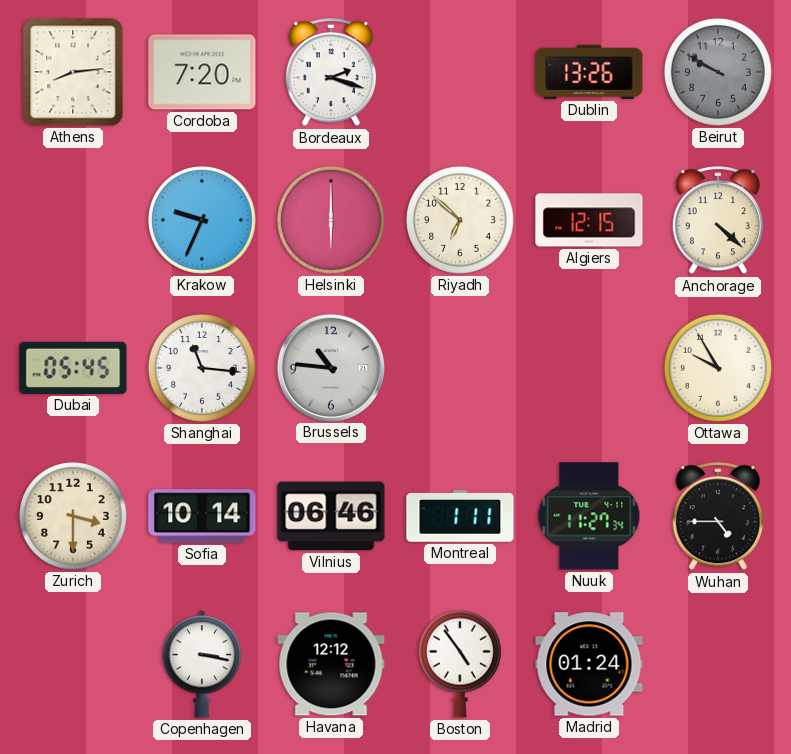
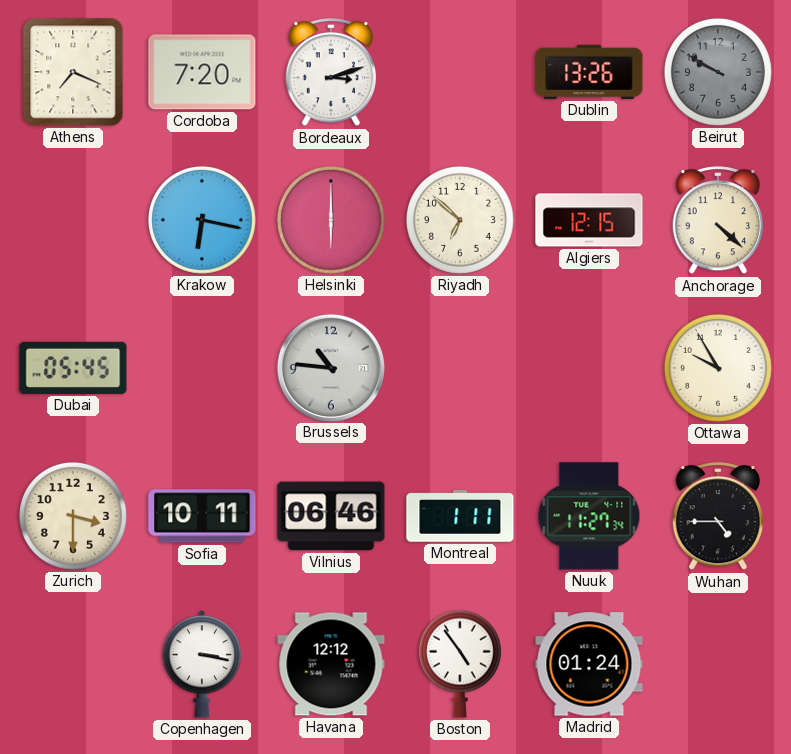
Athens: 8:14 -> 7:19 (73, 72)
Bordeaux: 2:18 -> 3:12 (331, 73)
Krakow: 9:34 -> 6:17 (202, 220)
Shanghai: 11:16 -> none (202, 368)
Sofia: 10:14 -> 10:11 (202, 516)
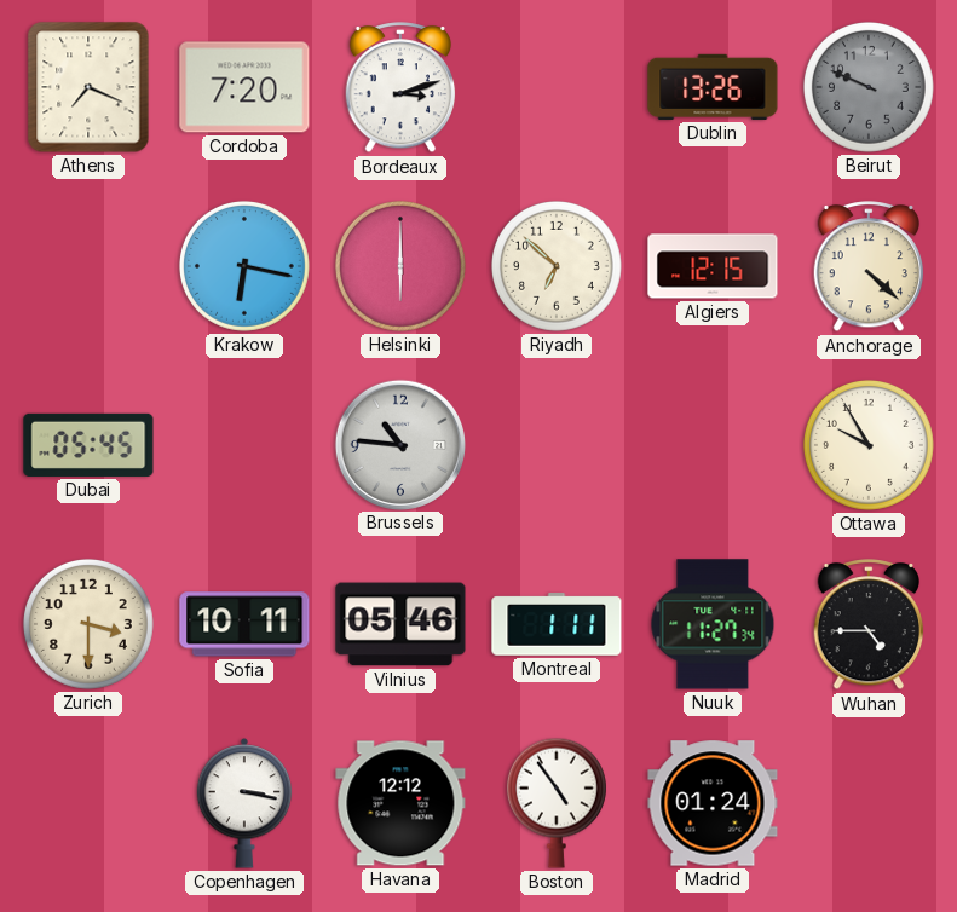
Beirut: 9:50 -> 9:49 (869, 87)
Vilnius: 06:46 -> 05:46 (400, 624)
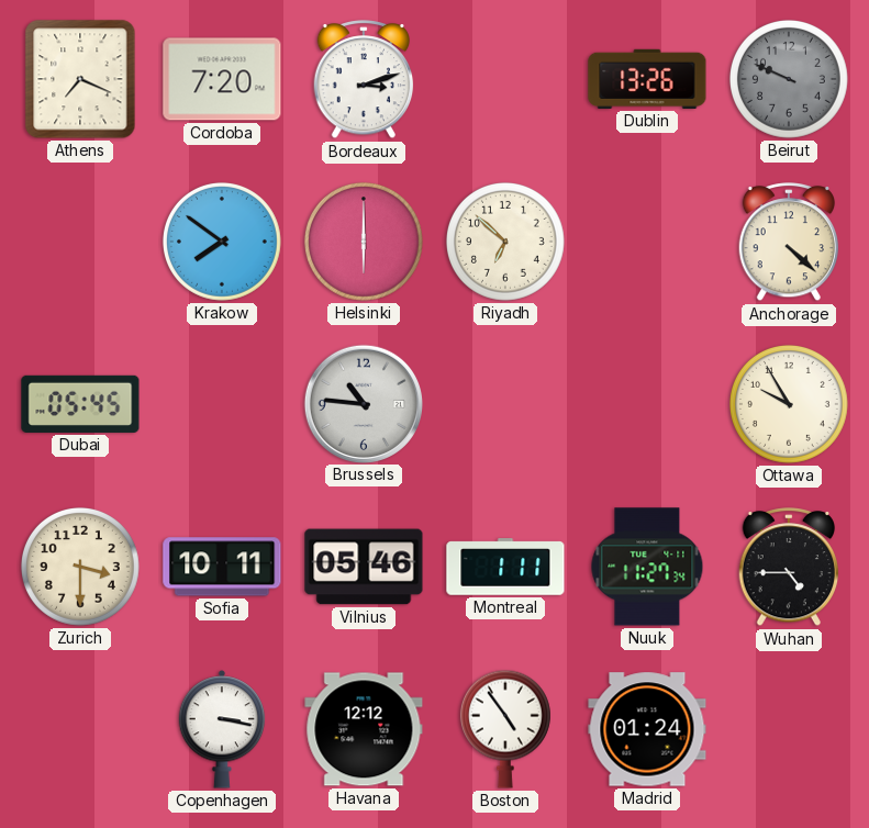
Krakow: 6:17 -> 7:51 (222, 242)
Algiers: 12:15 -> none (713, 266)
